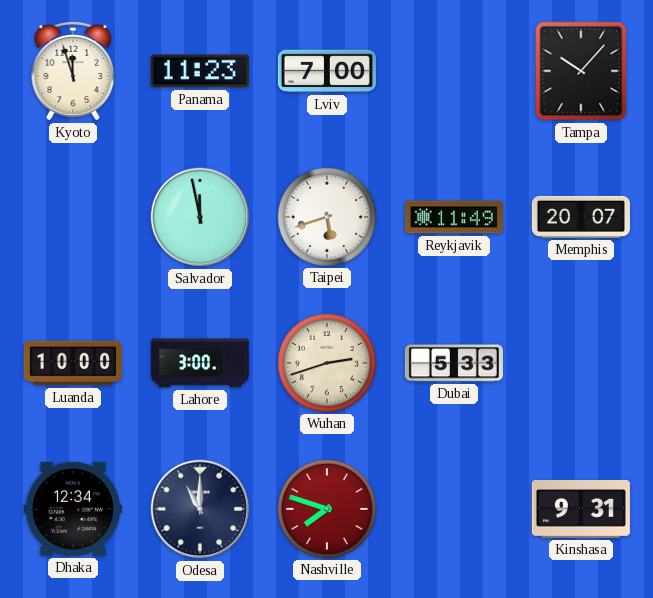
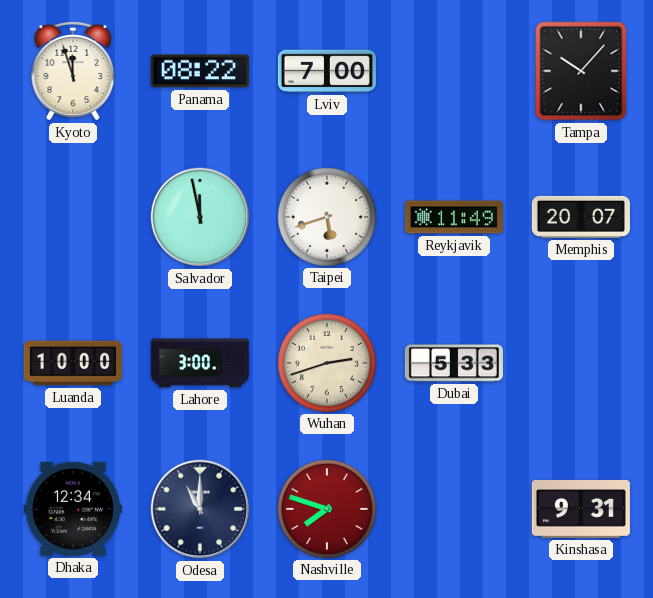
Panama: 11:23 -> 08:22 (200, 71)
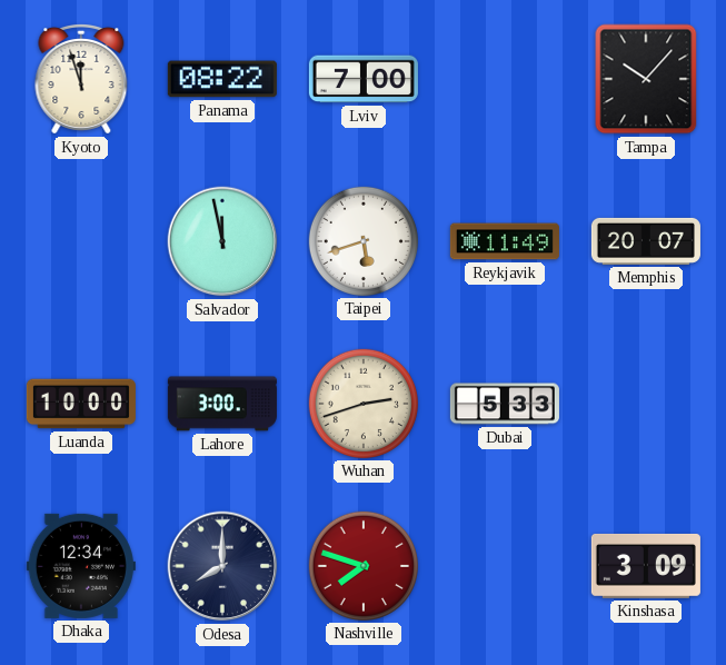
Odesa: 11:00 -> 8:00 (222, 566)
Kinshasa: 9:31 -> 3:09 (646, 566)
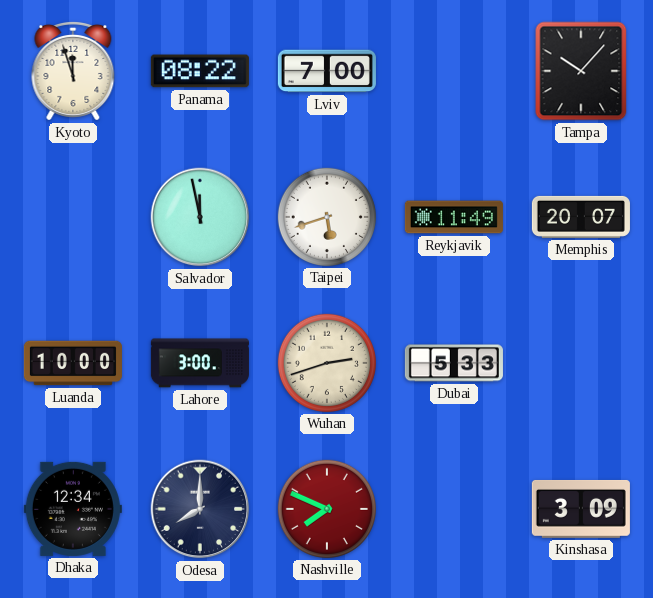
Nashville: 7:48 -> 7:49 (327, 509)
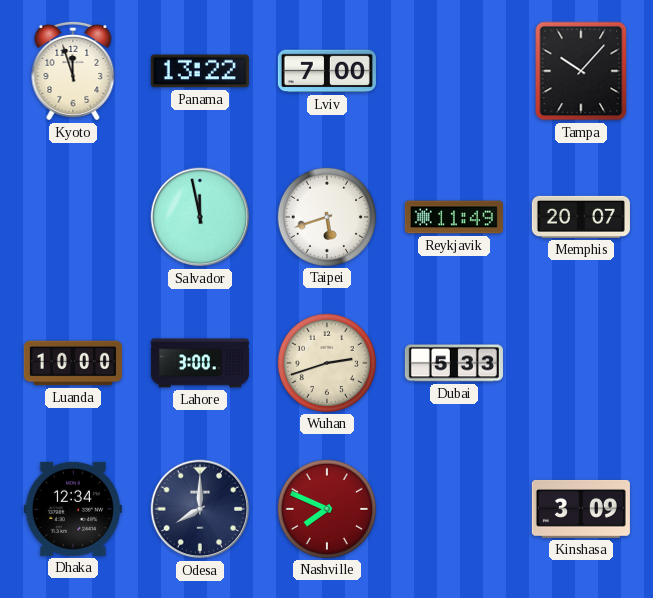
Panama: 08:22 -> 13:22 (200, 71)
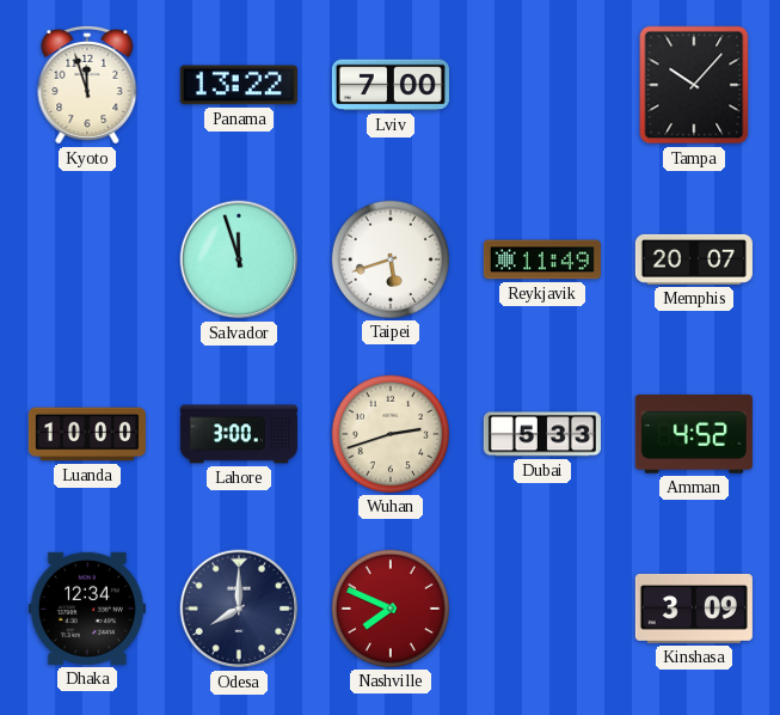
Salvador: 11:58 -> 11:57 (239, 259)
Amman: none -> 4:52 (694, 435)
